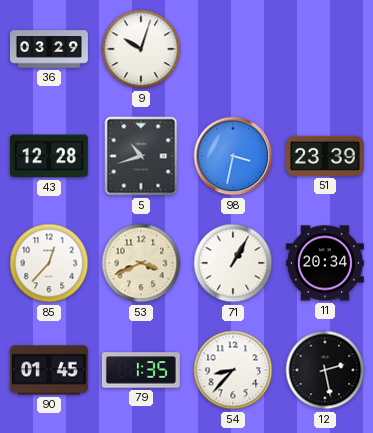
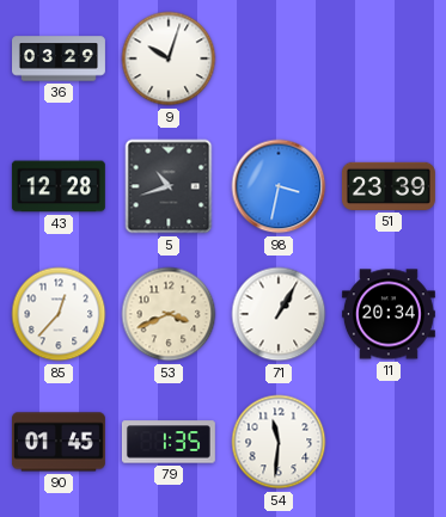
54: 8:37 -> 11:31 (279, 442)
12: 2:28 -> none (325, 370)
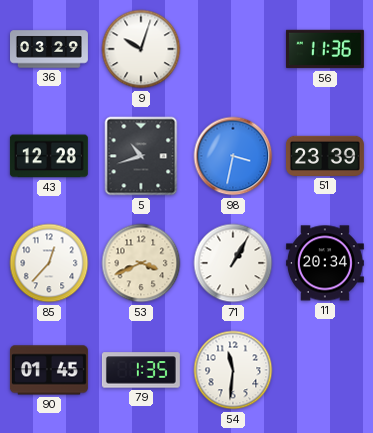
56: none -> 11:36 (325, 49)
